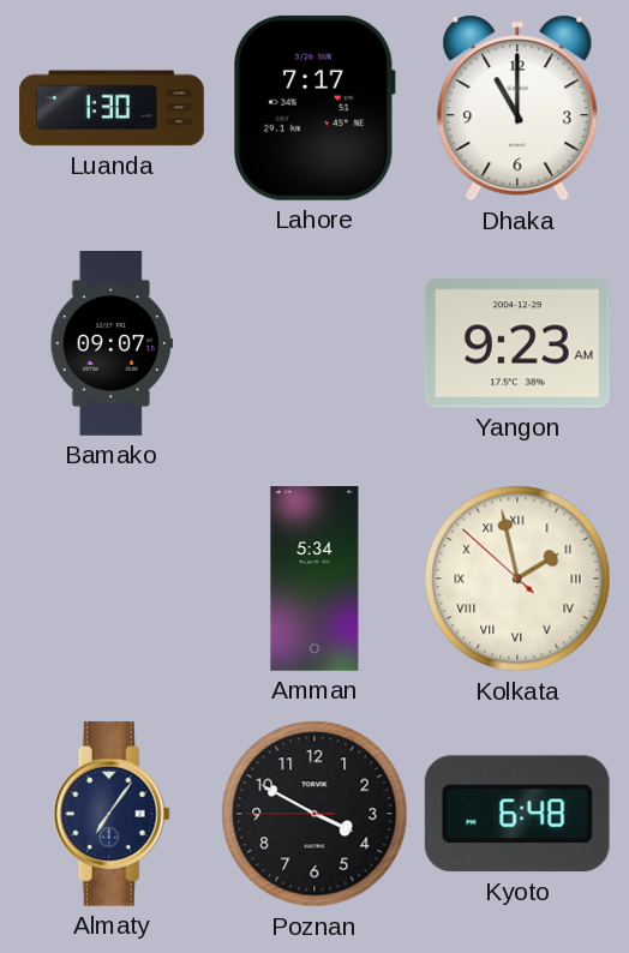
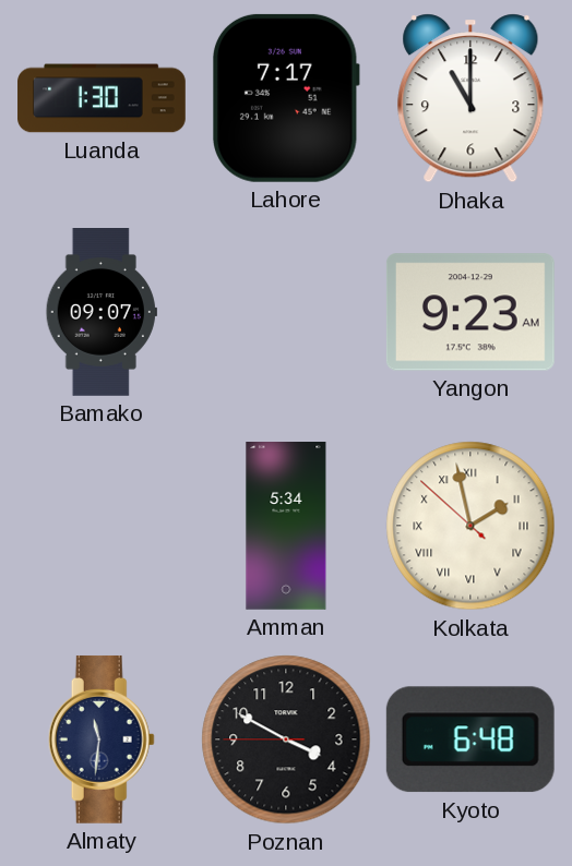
Almaty: 7:06 -> 11:31 (102, 739)
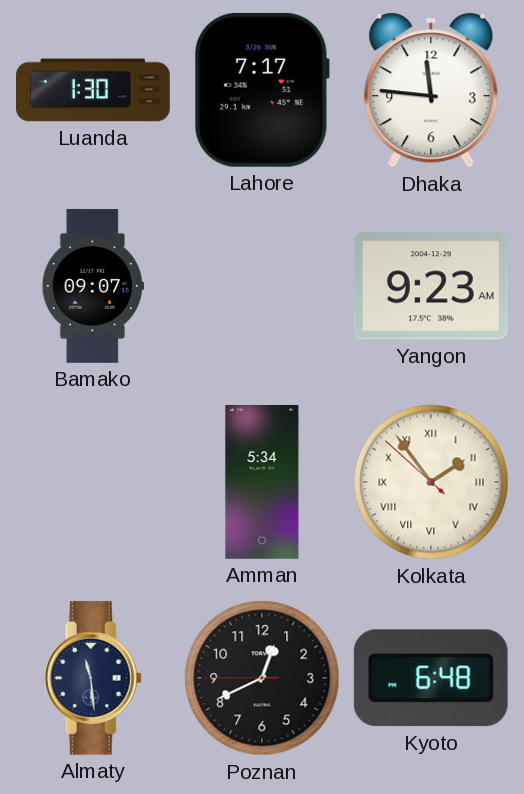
Dhaka: 11:00 -> 11:46 (431, 90)
Kolkata: 1:57 -> 1:53 (431, 482)
Almaty: 11:31 -> 11:29 (93, 678)
Poznan: 3:49 -> 12:40 (262, 678)
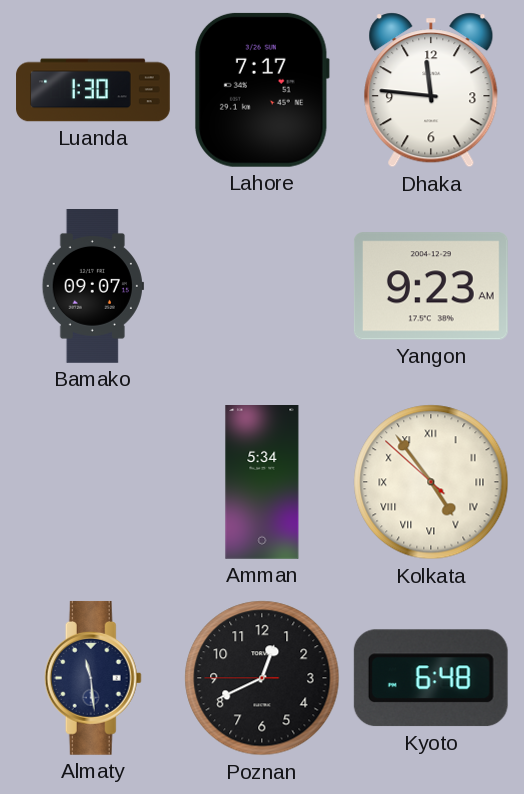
Kolkata: 1:53 -> 4:53 (431, 482)
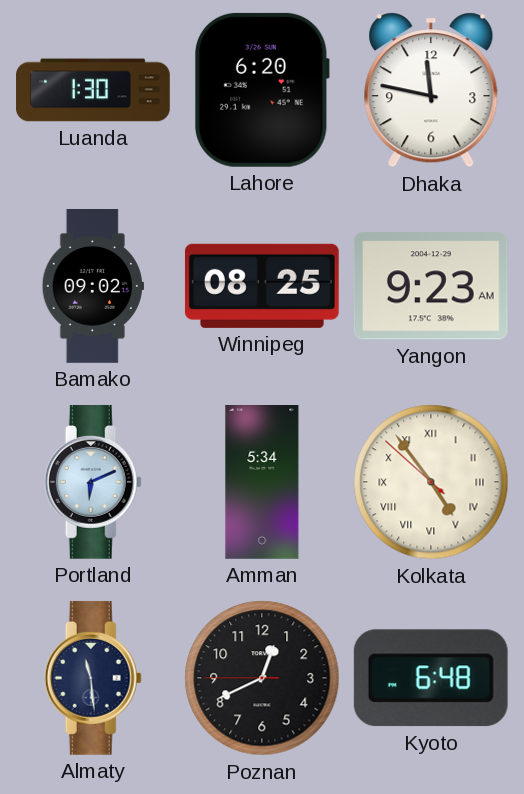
Lahore: 7:17 -> 6:20 (263, 90)
Dhaka: 11:46 -> 11:47 (431, 90)
Bamako: 09:07 -> 09:02 (93, 287)
Winnipeg: none -> 08:25 (262, 286)
Portland: none -> 6:11 (93, 482)
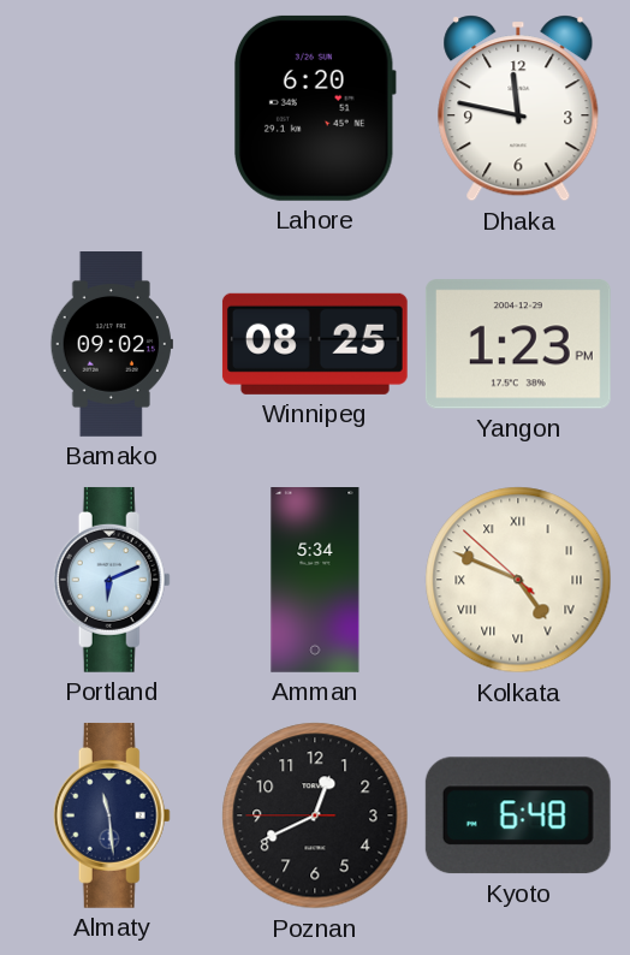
Luanda: 1:30 -> none (93, 90)
Yangon: 9:23 -> 1:23 (518, 344)
Kolkata: 4:53 -> 4:48 (518, 580)
